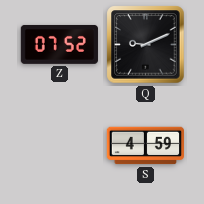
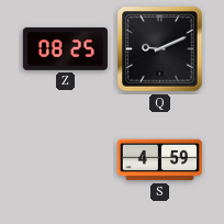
Z: 07:52 -> 08:25 (65, 48)
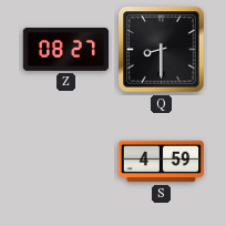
Z: 08:25 -> 08:27 (65, 49)
Q: 9:11 -> 8:30 (162, 50)
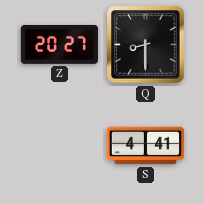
Z: 08:27 -> 20:27 (59, 44)
S: 4:59 -> 4:41 (145, 146)
